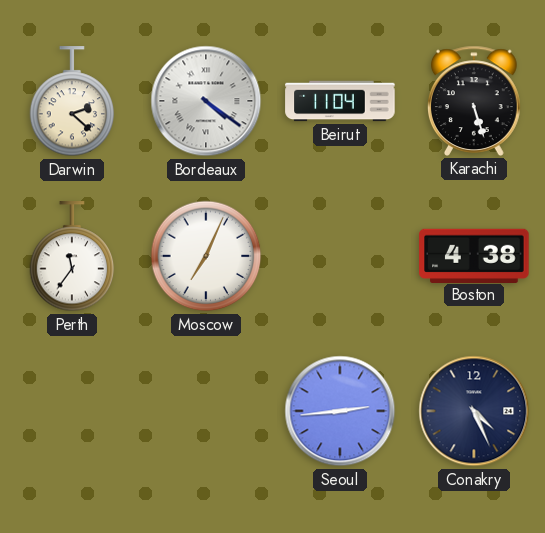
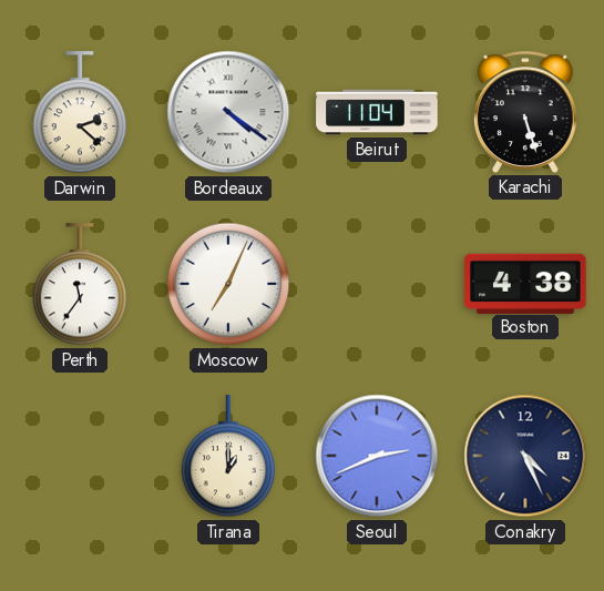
Tirana: none -> 1:00 (228, 457)
Seoul: 2:44 -> 2:41 (377, 456)
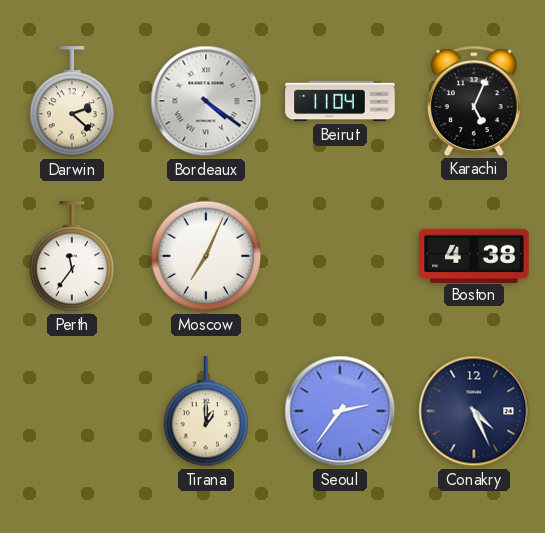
Karachi: 5:27 -> 5:04 (475, 101)
Seoul: 2:41 -> 2:36 (340, 411)
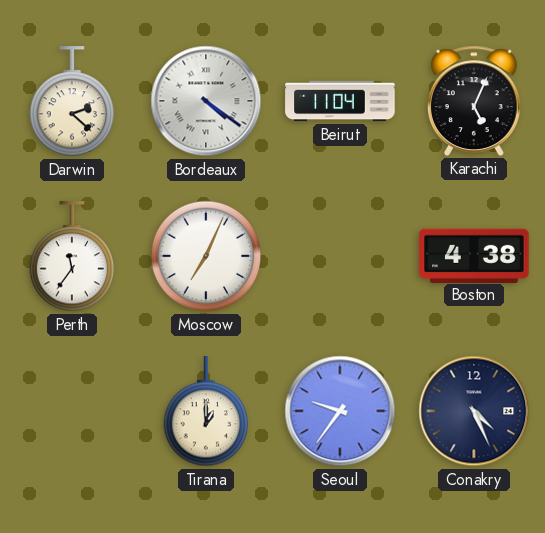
Seoul: 2:36 -> 9:36 (340, 411)
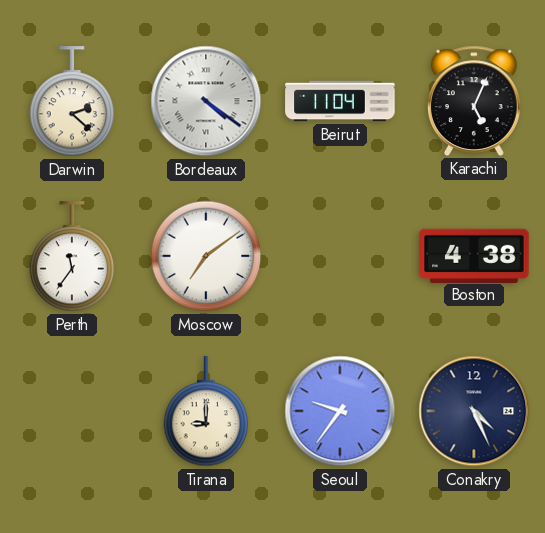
Moscow: 7:04 -> 7:09 (206, 256)
Tirana: 1:00 -> 9:00 (206, 412)
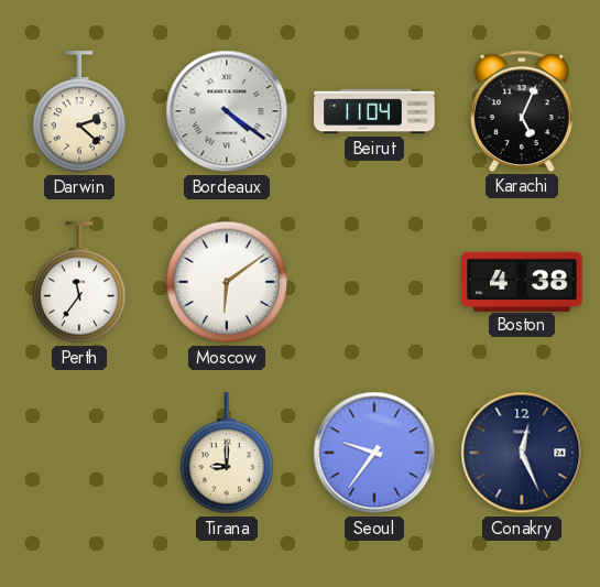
Moscow: 7:09 -> 6:09 (227, 282)
Conakry: 4:26 -> 12:26 (522, 453)
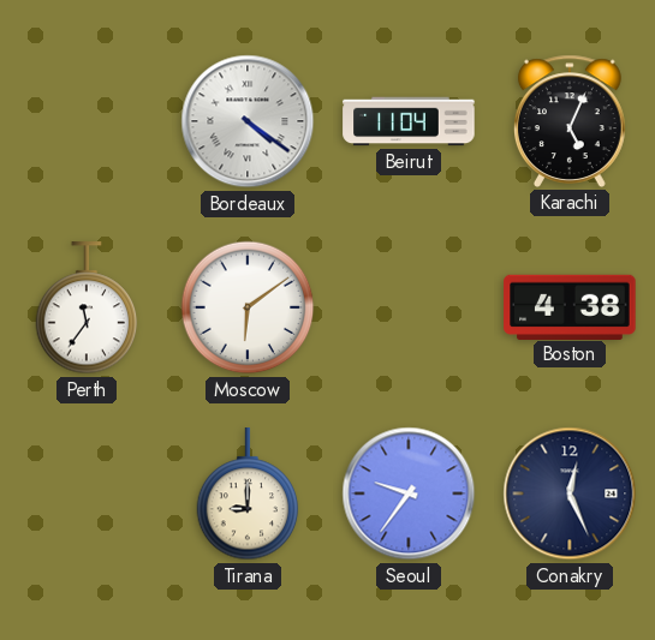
Darwin: 2:22 -> none (79, 112)
